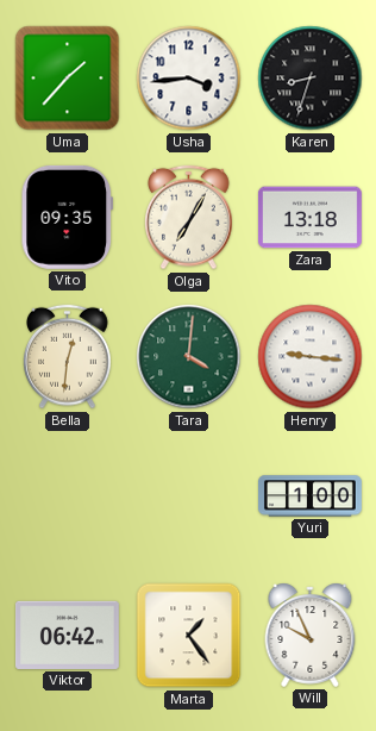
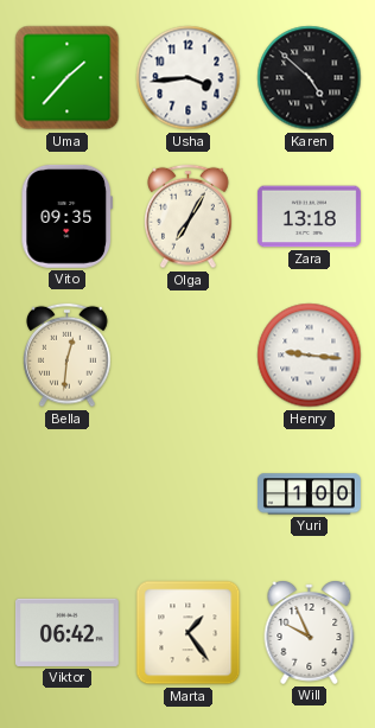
Karen: 8:33 -> 4:52 (310, 78)
Tara: 4:01 -> none (189, 357)
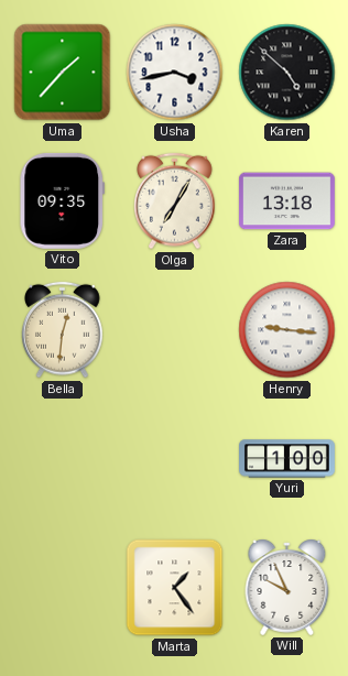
Usha: 3:44 -> 3:43 (175, 73)
Viktor: 06:42 -> none (66, 632)
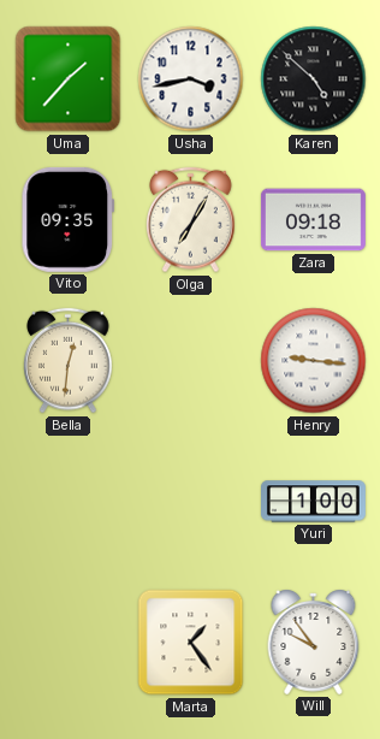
Zara: 13:18 -> 09:18 (313, 220)
Will: 9:56 -> 9:54 (314, 642)
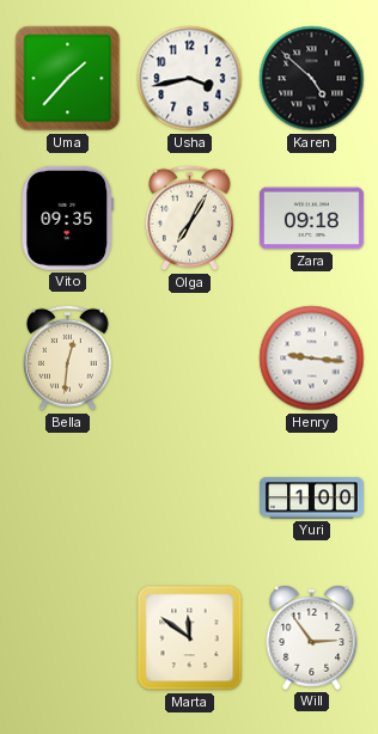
Marta: 1:24 -> 11:51 (190, 638)
Will: 9:54 -> 2:54 (312, 637)
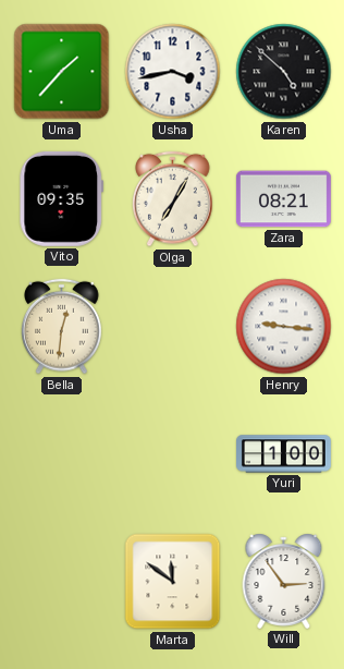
Zara: 09:18 -> 08:21 (283, 199)
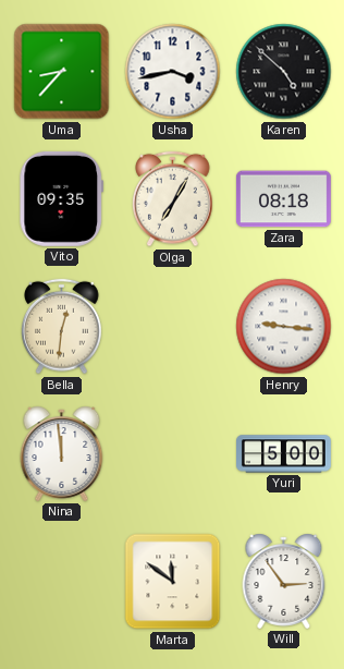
Uma: 1:37 -> 8:37 (62, 72)
Zara: 08:21 -> 08:18 (283, 199)
Nina: none -> 11:59 (62, 453)
Yuri: 1:00 -> 5:00 (284, 454)
